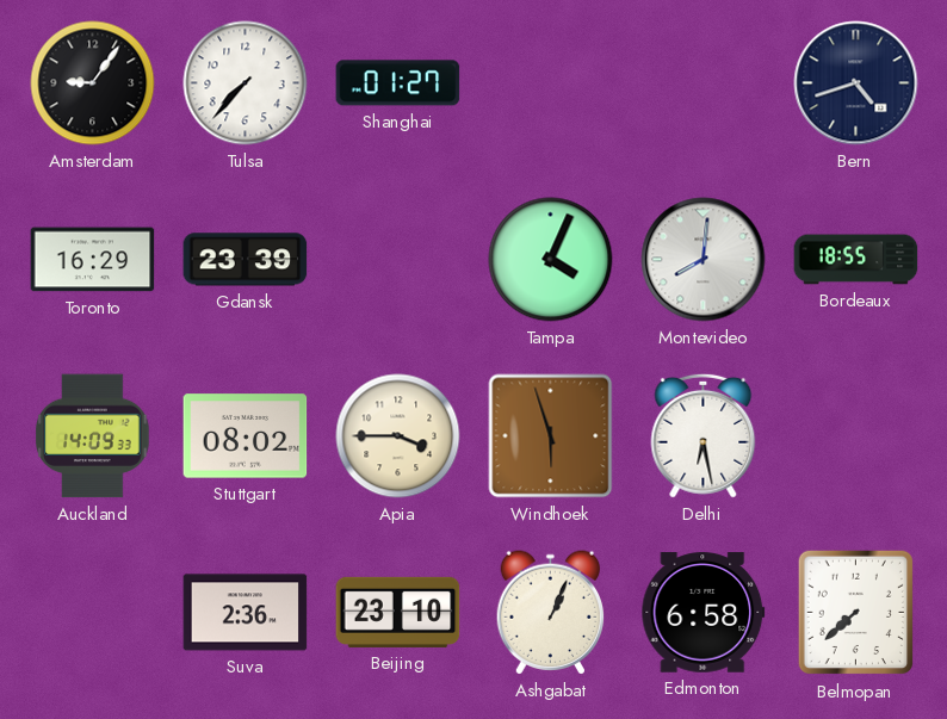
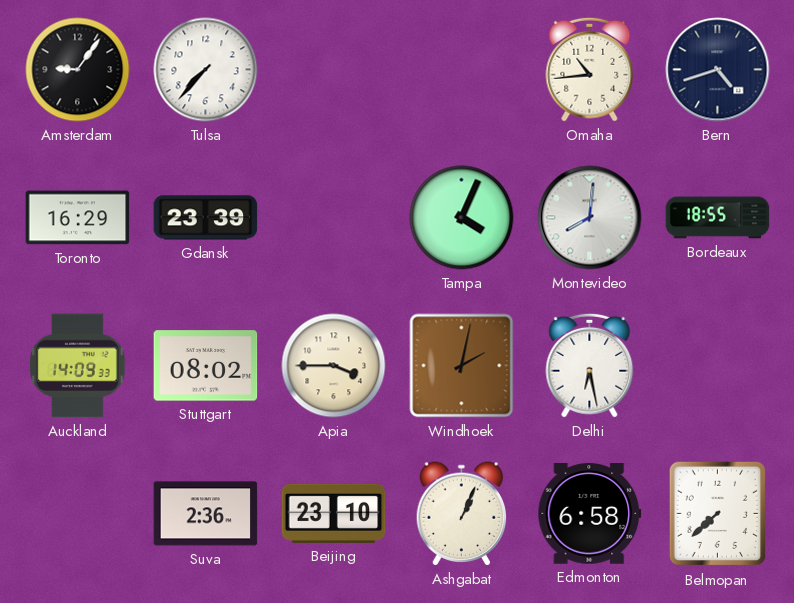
Shanghai: 01:27 -> none (398, 83)
Omaha: none -> 10:44 (590, 69)
Windhoek: 5:57 -> 2:02 (462, 366)
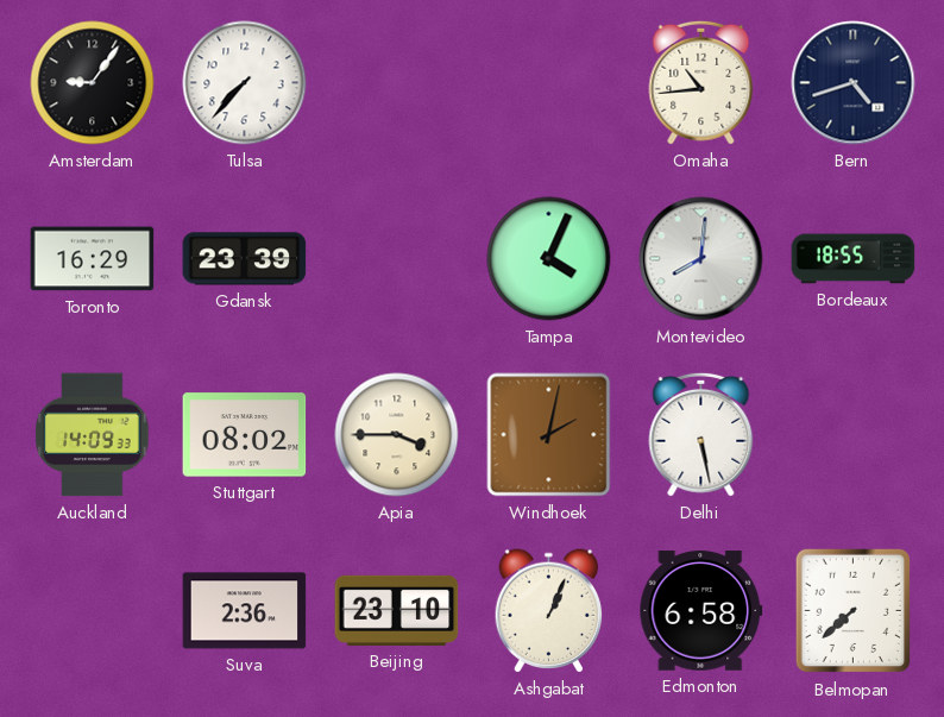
Delhi: 6:28 -> 5:28 (701, 434)
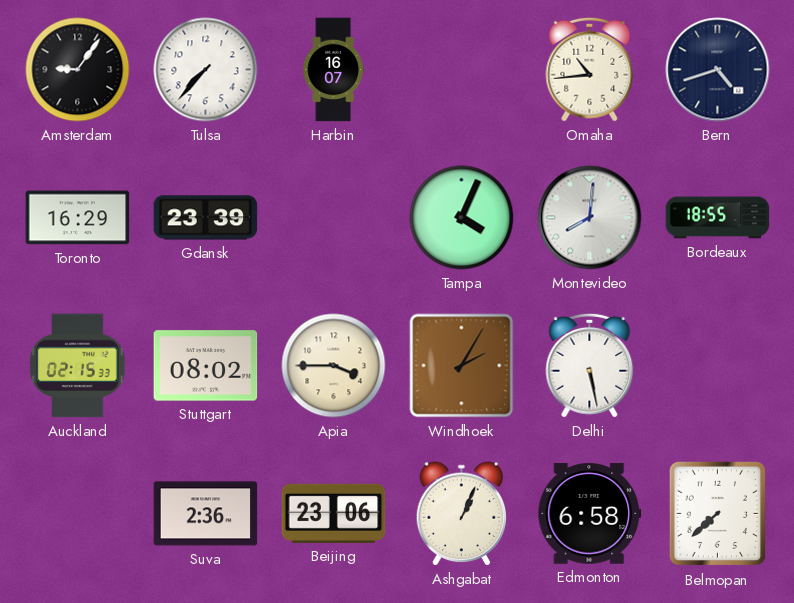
Harbin: none -> 16:07 (333, 70)
Auckland: 14:09 -> 02:15 (78, 366)
Windhoek: 2:02 -> 2:05 (462, 366)
Beijing: 23:10 -> 23:06 (334, 513)
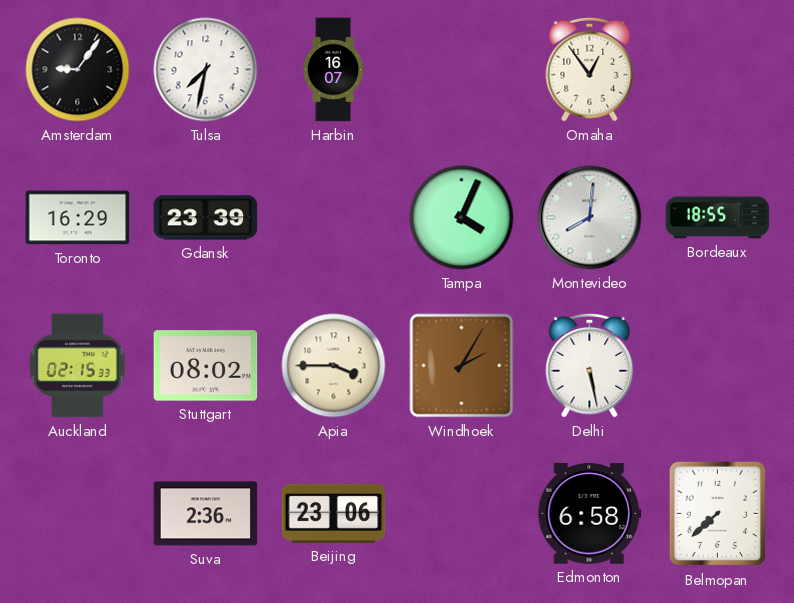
Tulsa: 7:37 -> 7:32 (206, 70)
Omaha: 10:44 -> 12:54 (590, 69)
Bern: 4:42 -> none (718, 70)
Ashgabat: 1:04 -> none (462, 514)
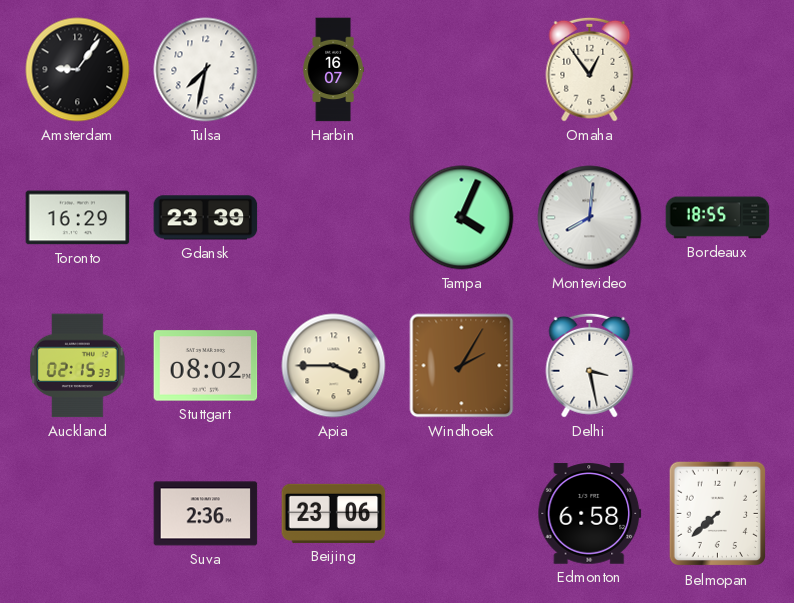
Delhi: 5:28 -> 3:28 (590, 365)
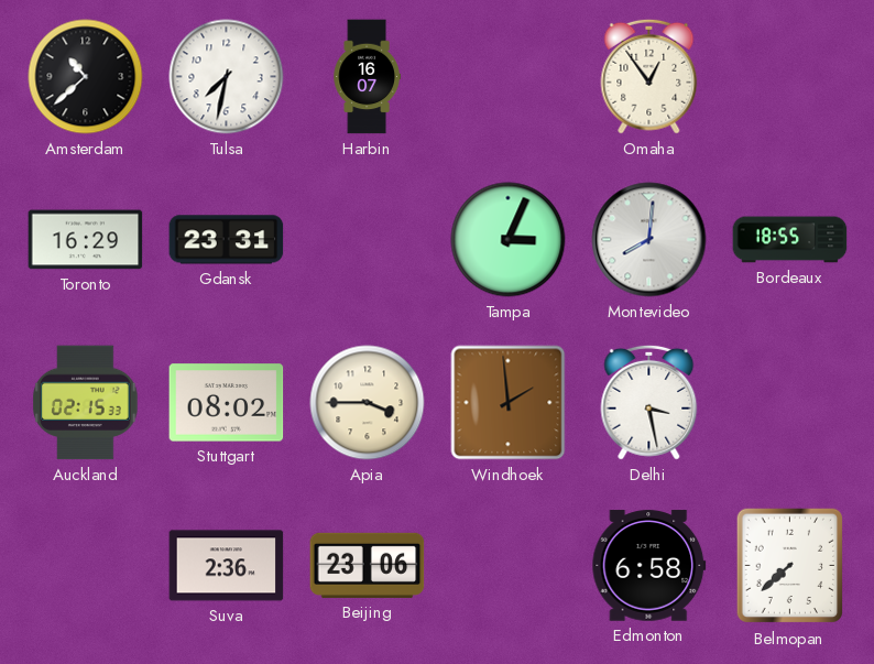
Amsterdam: 9:06 -> 10:38 (86, 77)
Gdansk: 23:39 -> 23:31 (227, 240)
Tampa: 4:04 -> 3:04 (509, 240)
Windhoek: 2:05 -> 1:59 (509, 403)
